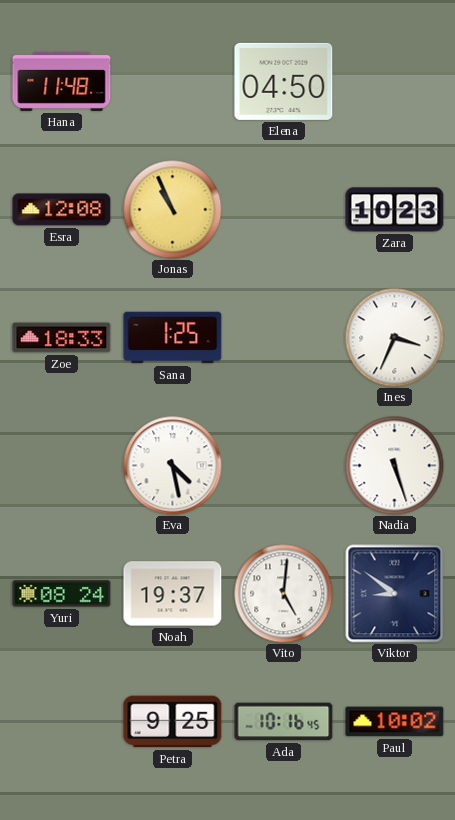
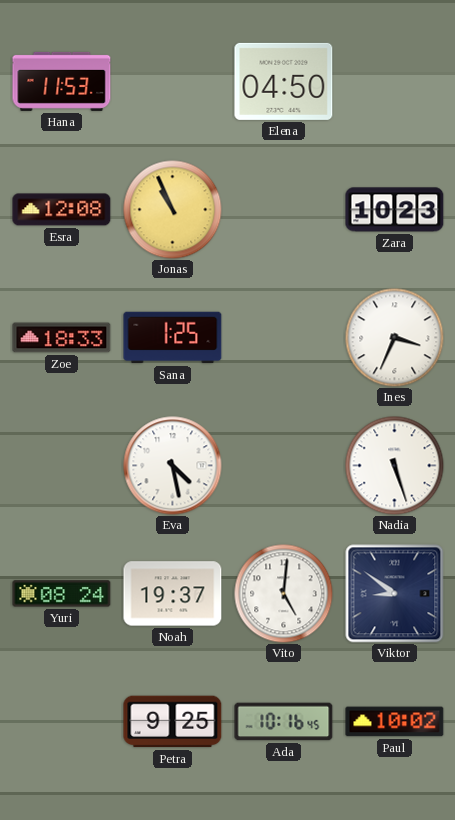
Hana: 11:48 -> 11:53 (62, 81)
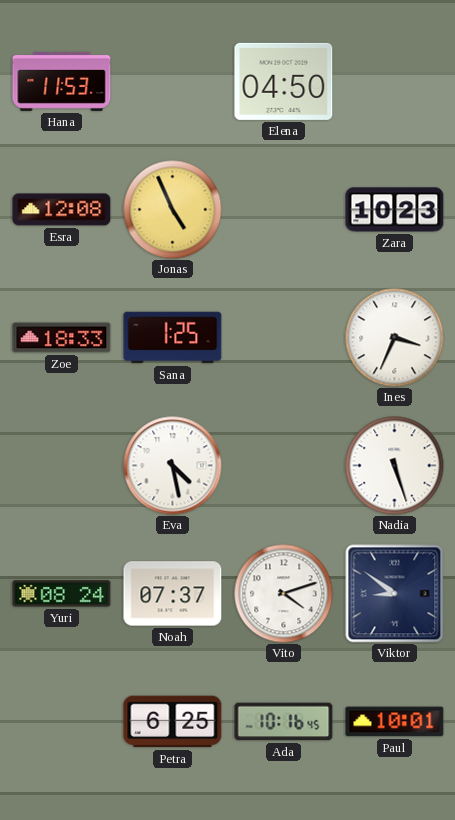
Jonas: 10:56 -> 4:56 (173, 210)
Noah: 19:37 -> 07:37 (173, 594)
Vito: 5:01 -> 4:12 (284, 594)
Petra: 9:25 -> 6:25 (173, 722)
Paul: 10:02 -> 10:01 (395, 722)
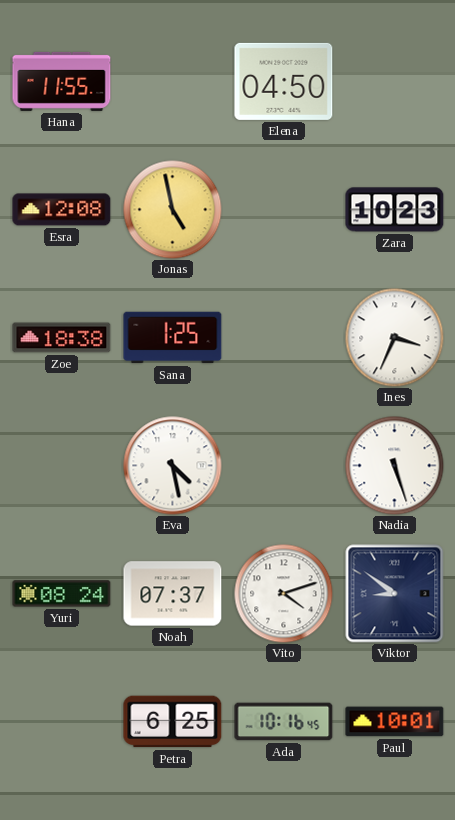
Hana: 11:53 -> 11:55 (62, 81)
Jonas: 4:56 -> 4:58 (173, 210)
Zoe: 18:33 -> 18:38 (62, 338)
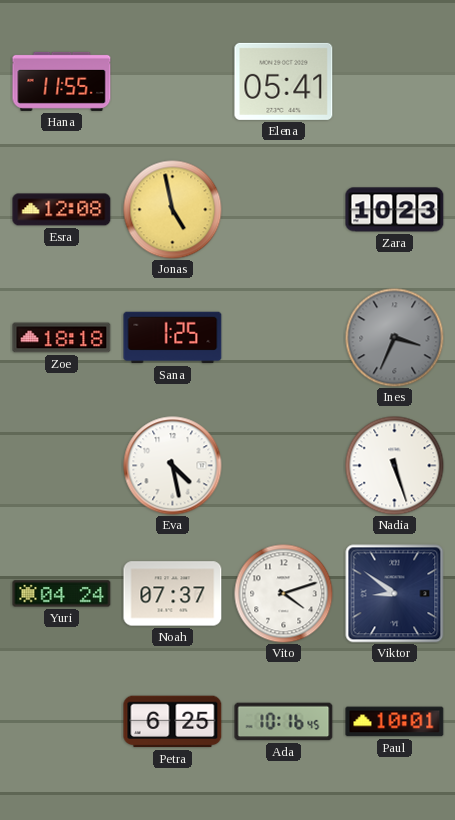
Elena: 04:50 -> 05:41 (284, 81)
Zoe: 18:38 -> 18:18 (62, 338)
Ines dial: white -> grey (395, 338)
Yuri: 08:24 -> 04:24 (62, 594)
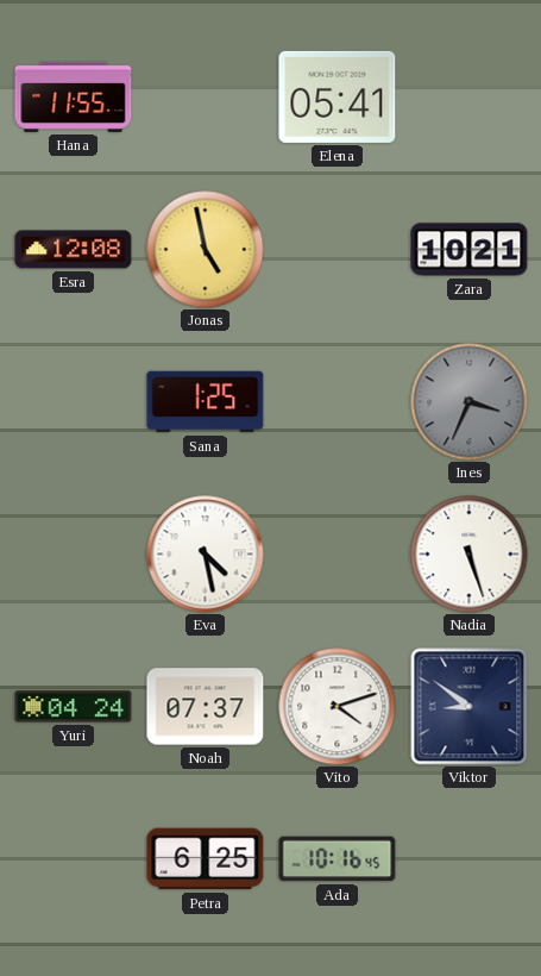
Zara: 10:23 -> 10:21 (470, 250)
Zoe: 18:18 -> none (62, 338)
Paul: 10:01 -> none (395, 722)
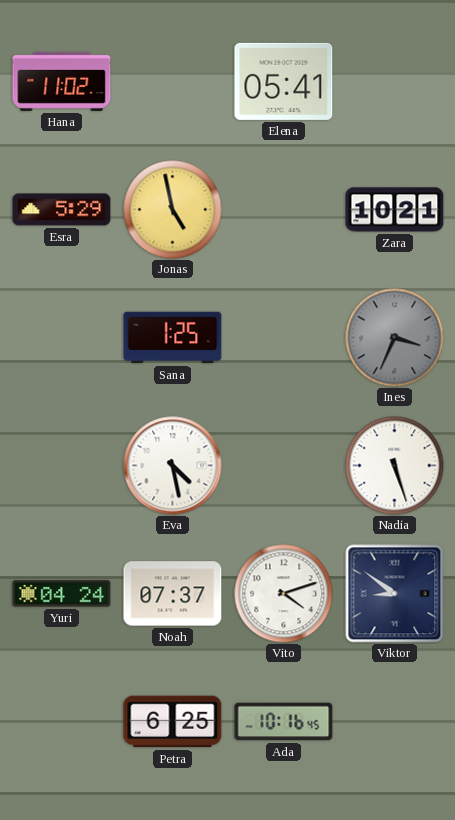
Hana: 11:55 -> 11:02 (62, 81)
Esra: 12:08 -> 5:29 (62, 210)
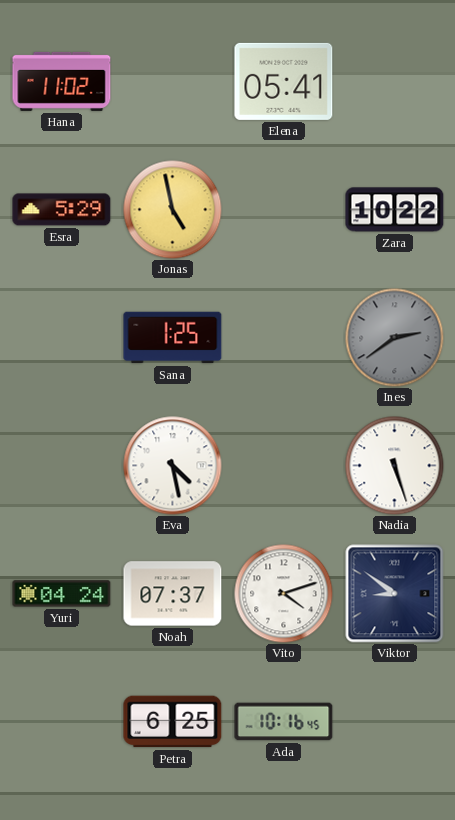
Zara: 10:21 -> 10:22 (395, 210)
Ines: 3:34 -> 2:39 (395, 338)
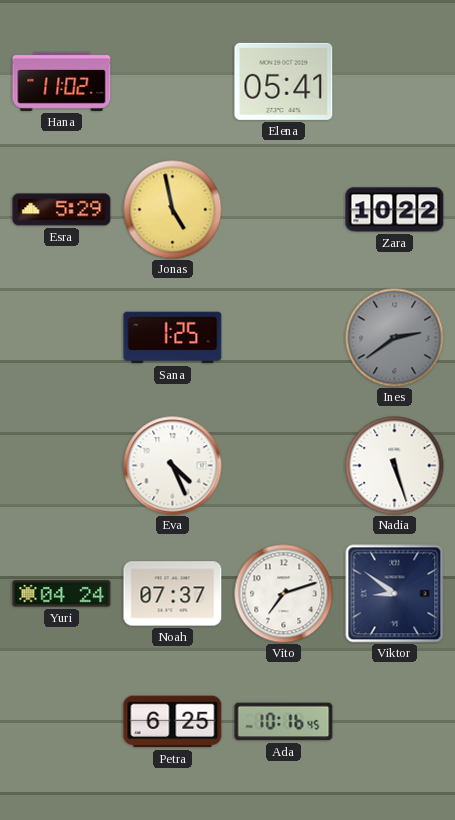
Eva: 4:28 -> 4:26 (173, 466)
Vito: 4:12 -> 7:12 (284, 594)
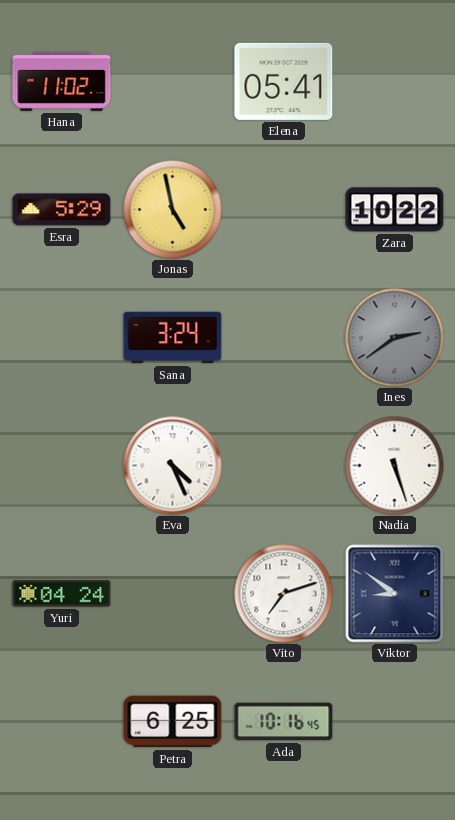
Sana: 1:25 -> 3:24 (173, 338)
Noah: 07:37 -> none (173, 594)
